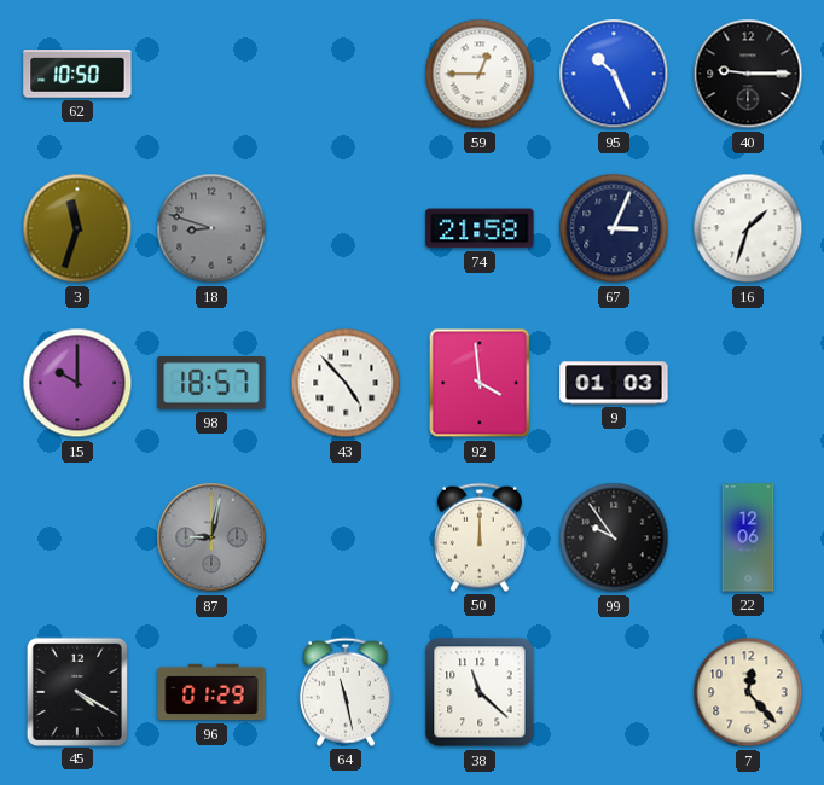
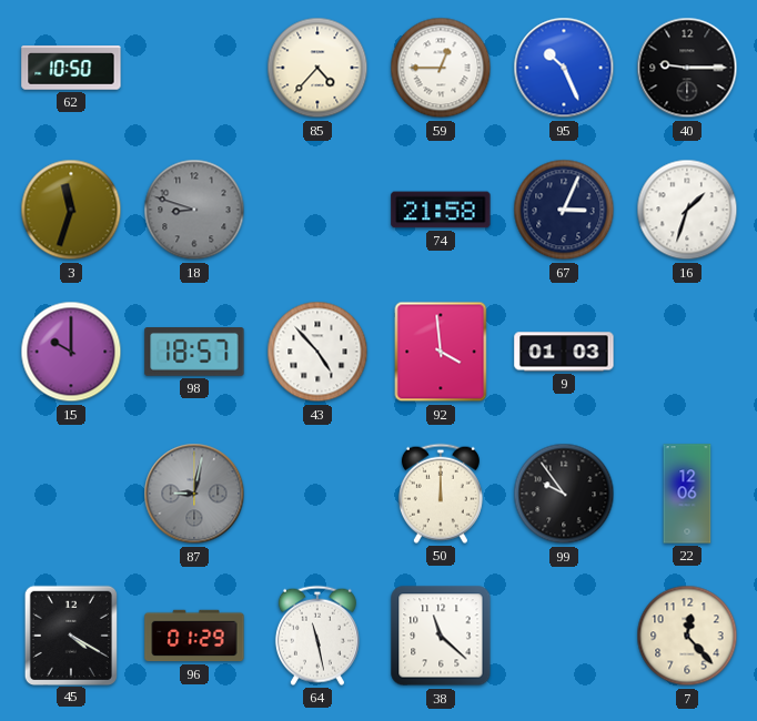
85: none -> 4:37 (317, 68)
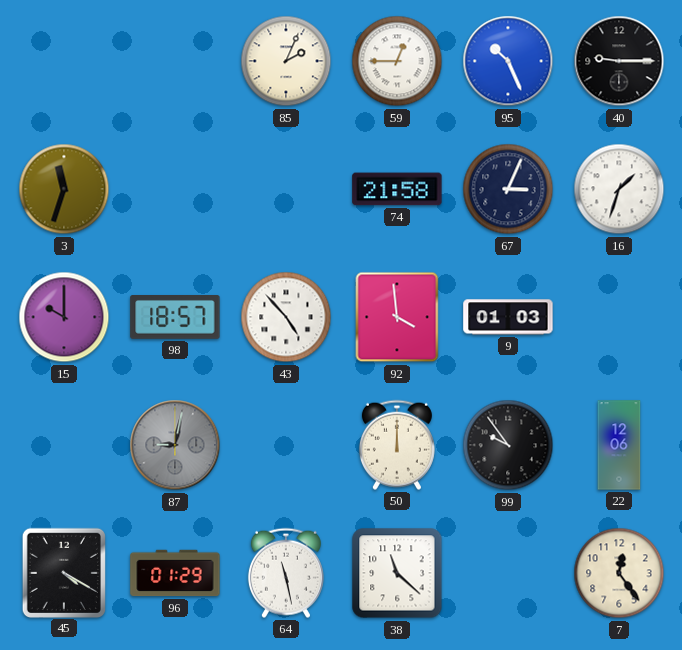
62: 10:50 -> none (71, 68)
85: 4:37 -> 2:04 (286, 61)
18: 8:48 -> none (194, 210)
7: 12:23 -> 12:24 (619, 573)
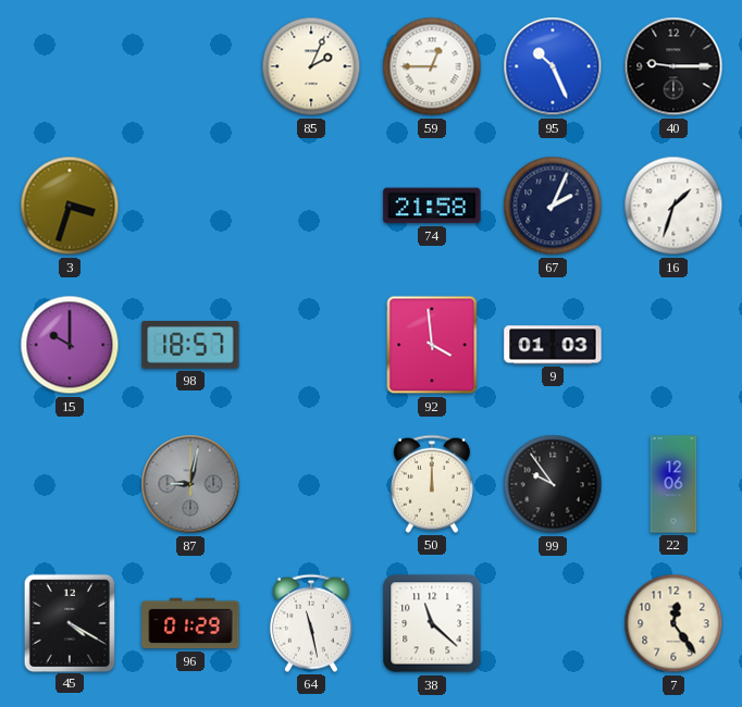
3: 11:33 -> 3:33 (70, 206)
67: 3:04 -> 2:04 (553, 206)
43: 4:53 -> none (286, 317)
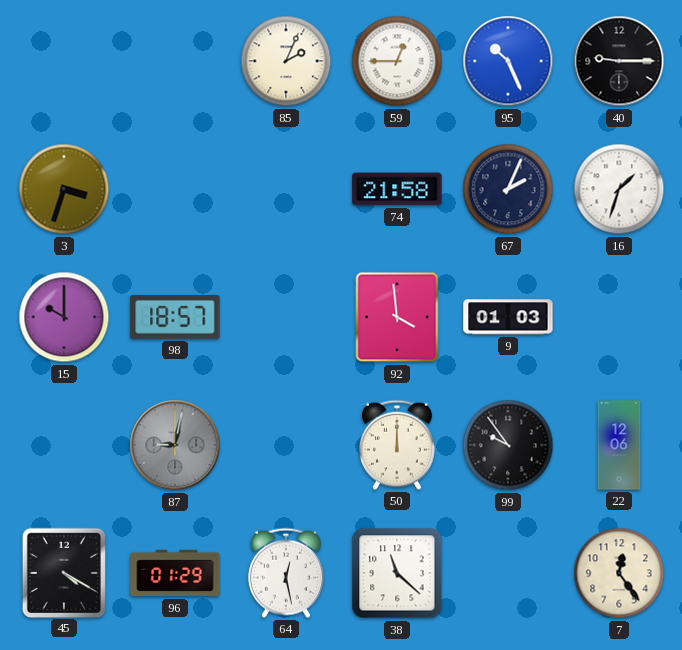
64: 11:28 -> 12:28 (286, 573)
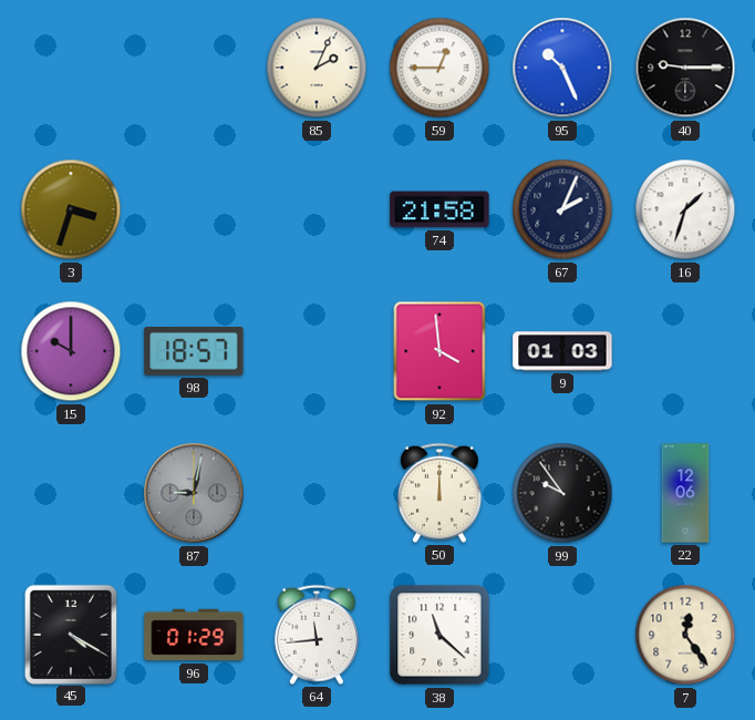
64: 12:28 -> 11:44 (317, 635)
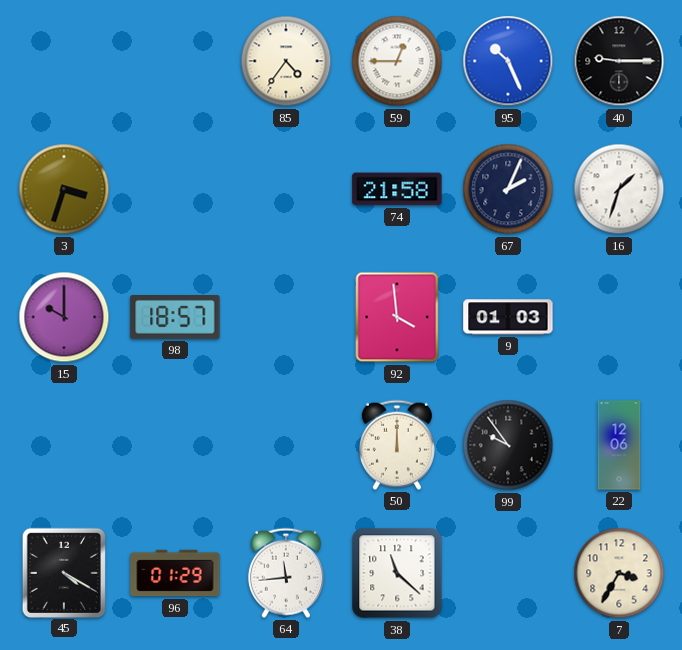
85: 2:04 -> 4:36 (286, 61)
87: 9:02 -> none (194, 493)
7: 12:24 -> 3:35 (619, 573)
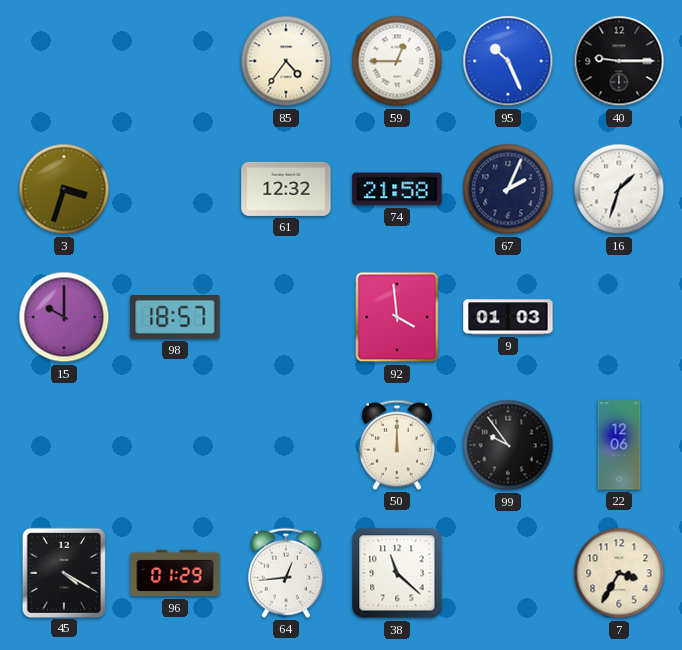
61: none -> 12:32 (286, 189)
64: 11:44 -> 12:44 (286, 573)
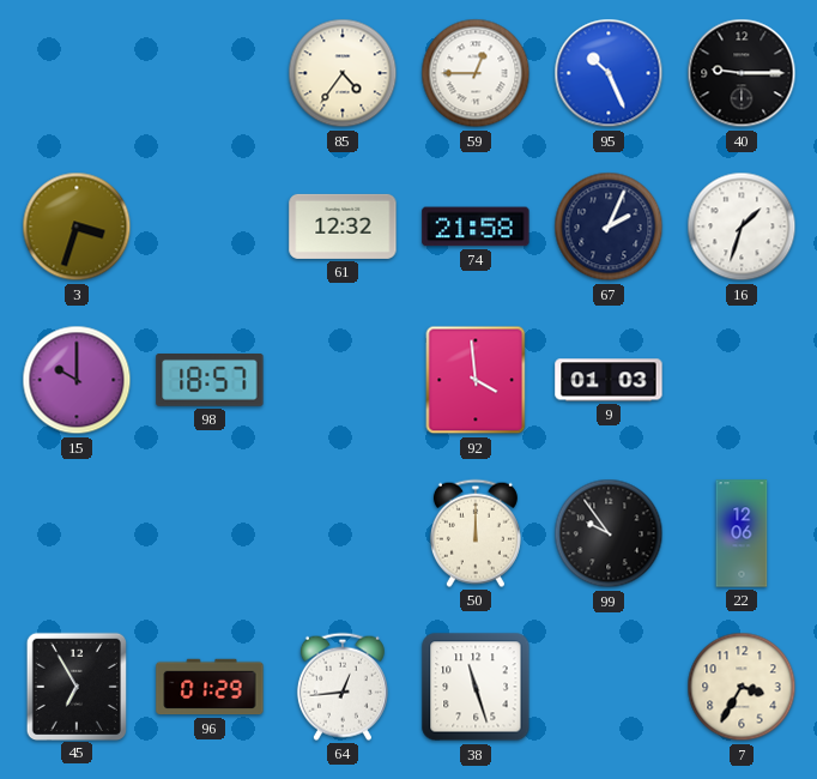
45: 4:20 -> 6:55 (75, 686)
38: 11:22 -> 11:27 (476, 687)
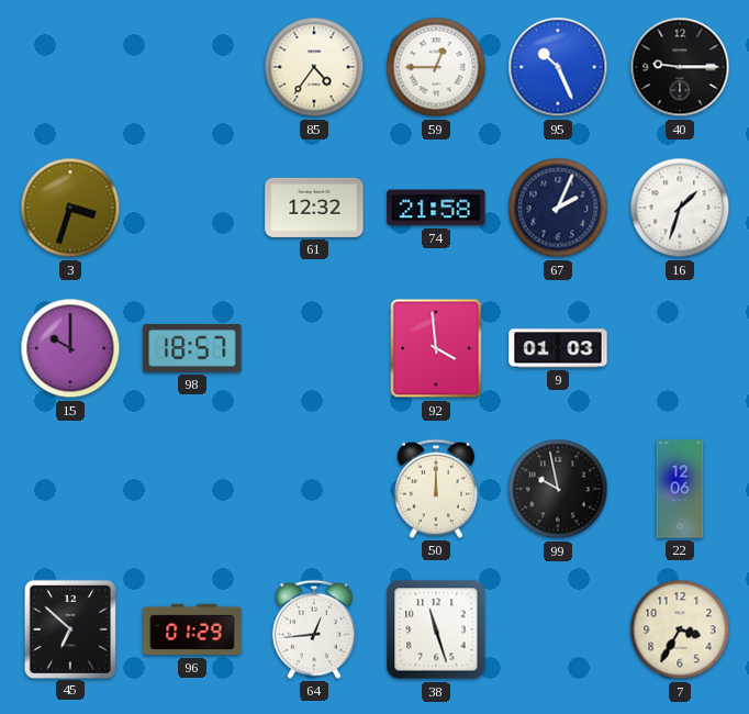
99: 9:54 -> 9:58 (558, 489)
45: 6:55 -> 6:52 (69, 628)
